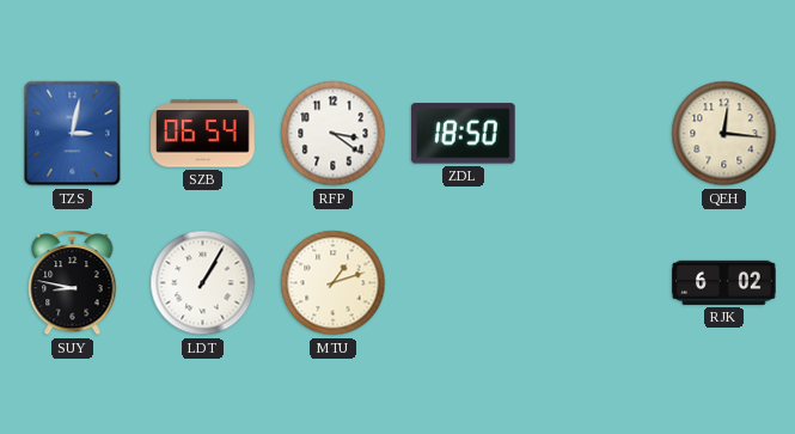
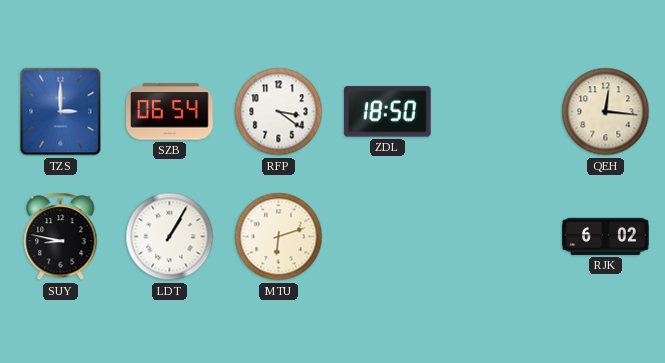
TZS: 3:02 -> 3:00 (61, 112)
MTU: 1:12 -> 6:12 (279, 237)
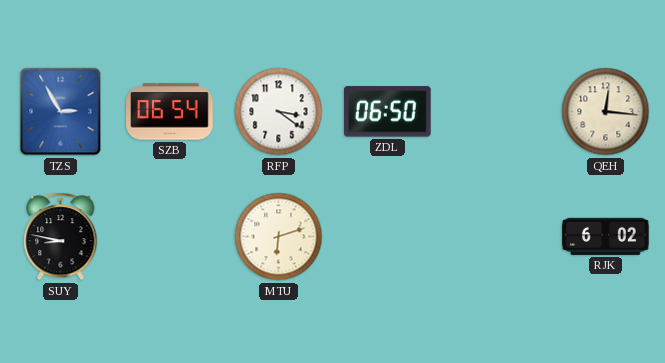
TZS: 3:00 -> 2:55 (61, 112)
ZDL: 18:50 -> 06:50 (387, 112)
LDT: 1:05 -> none (170, 237)
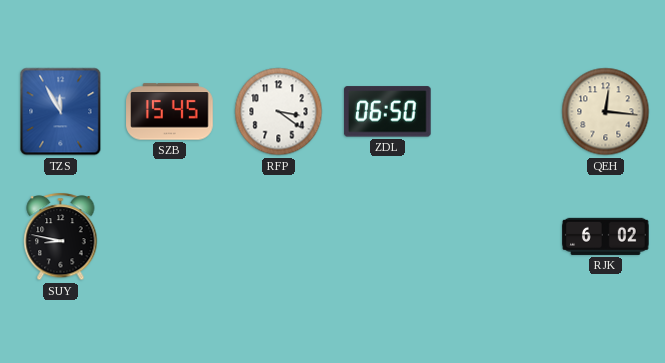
TZS: 2:55 -> 11:55 (61, 112)
SZB: 06:54 -> 15:45 (170, 112)
MTU: 6:12 -> none (279, 237)
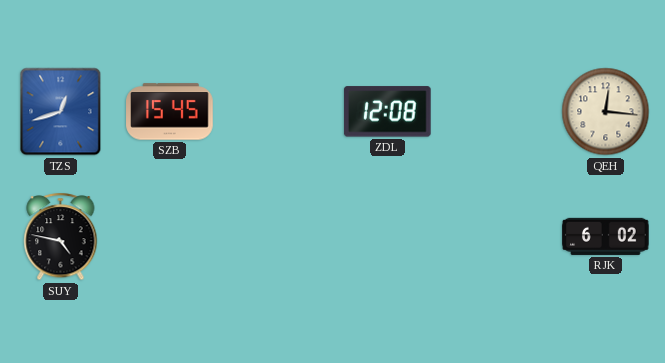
TZS: 11:55 -> 12:42 (61, 112)
RFP: 3:21 -> none (279, 112)
ZDL: 06:50 -> 12:08 (387, 112)
SUY: 8:47 -> 4:47 (61, 237)
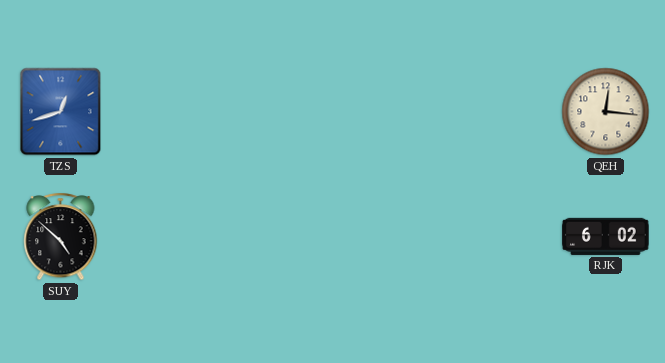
SZB: 15:45 -> none (170, 112)
ZDL: 12:08 -> none (387, 112)
SUY: 4:47 -> 4:52 (61, 237)
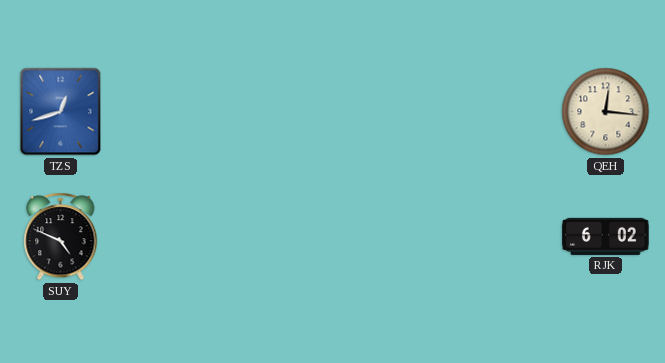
SUY: 4:52 -> 4:49 (61, 237)
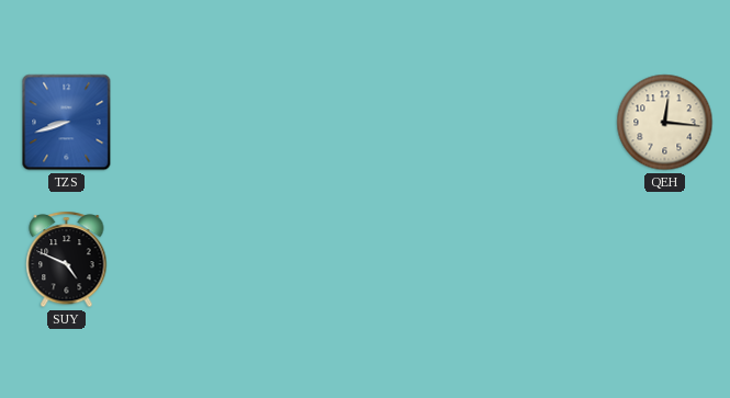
TZS: 12:42 -> 8:42 (67, 123)
RJK: 6:02 -> none (606, 236)
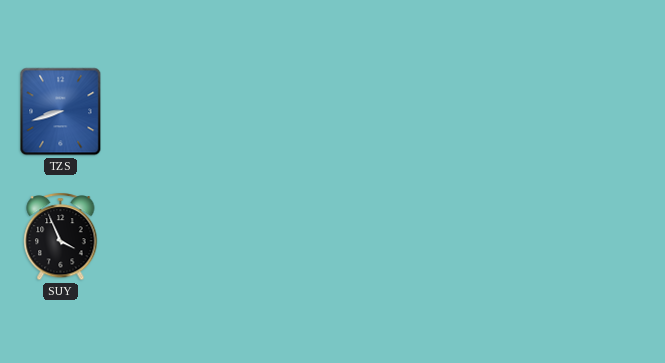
QEH: 12:16 -> none (665, 123)
SUY: 4:49 -> 3:56 (61, 237)
